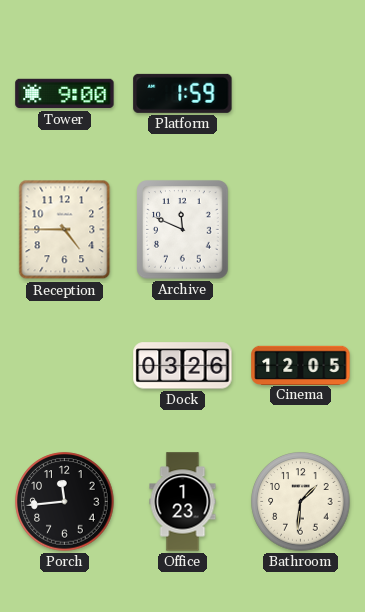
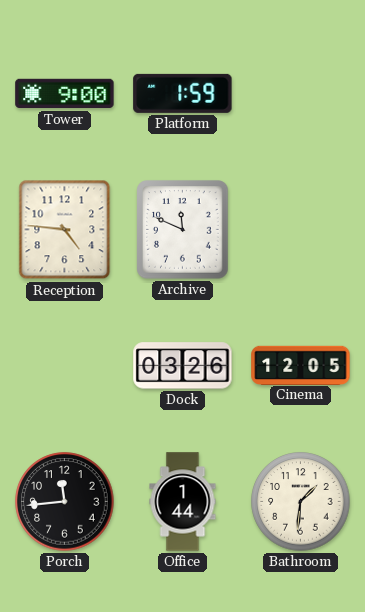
Reception: 4:45 -> 4:46 (65, 230)
Office: 1:23 -> 1:44 (183, 502)
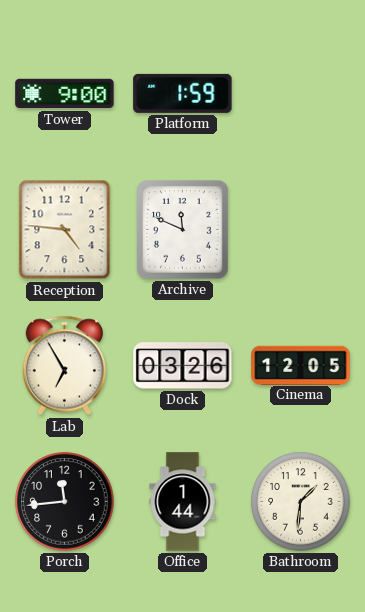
Lab: none -> 6:55 (65, 366)
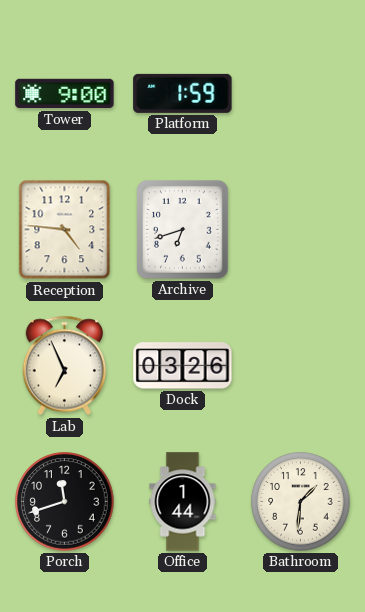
Archive: 11:49 -> 6:42 (183, 230)
Lab: 6:55 -> 6:56 (65, 366)
Cinema: 12:05 -> none (301, 365)
Porch: 11:44 -> 11:42 (65, 502)
